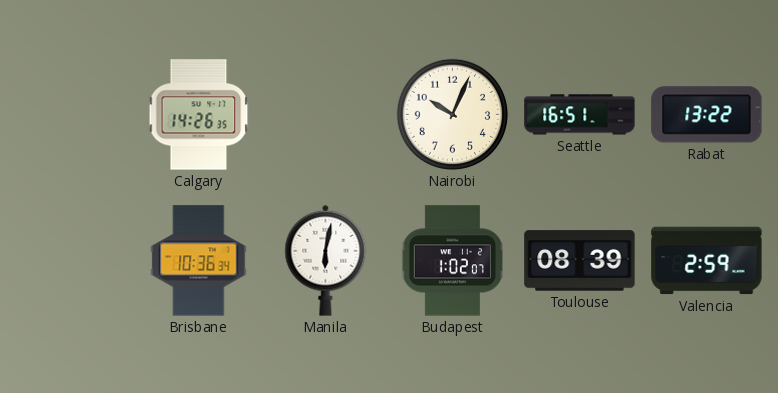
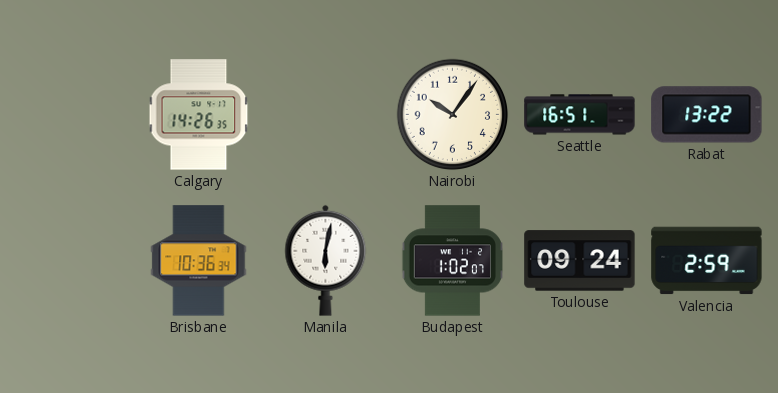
Nairobi: 10:04 -> 10:06 (453, 115)
Toulouse: 08:39 -> 09:24 (580, 261)
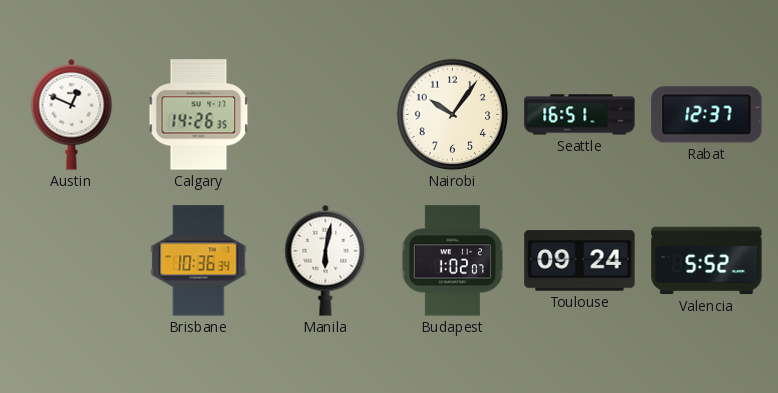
Austin: none -> 12:49 (72, 114)
Rabat: 13:22 -> 12:37 (707, 115)
Valencia: 2:59 -> 5:52 (707, 261)
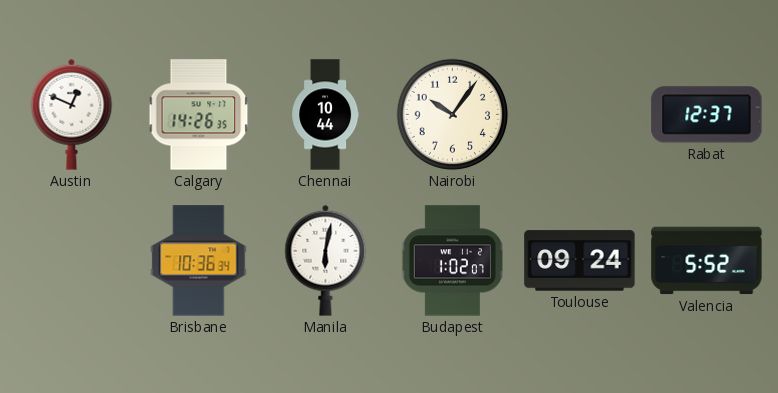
Chennai: none -> 10:44 (326, 115)
Seattle: 16:51 -> none (580, 115)
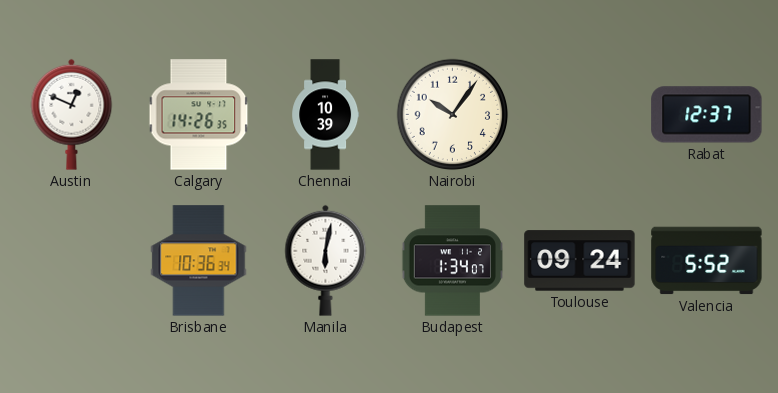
Chennai: 10:44 -> 10:39 (326, 115)
Budapest: 1:02 -> 1:34 (452, 261)
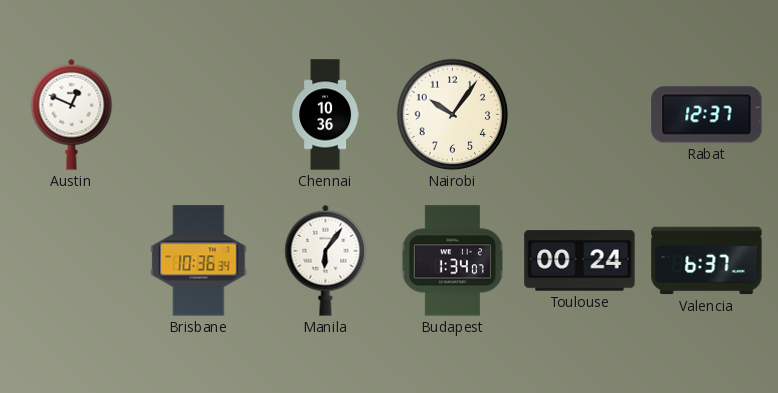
Calgary: 14:26 -> none (199, 115)
Chennai: 10:39 -> 10:36 (326, 115)
Manila: 6:02 -> 6:06 (326, 260)
Toulouse: 09:24 -> 00:24 (580, 261)
Valencia: 5:52 -> 6:37 (707, 261)
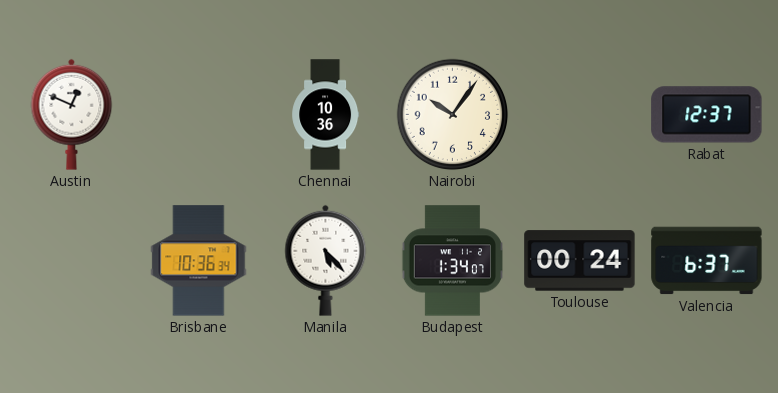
Manila: 6:06 -> 5:23 (326, 260)
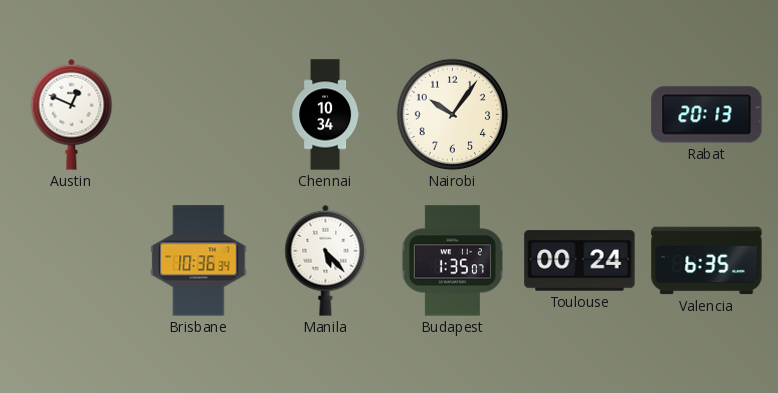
Chennai: 10:36 -> 10:34 (326, 115)
Rabat: 12:37 -> 20:13 (707, 115)
Budapest: 1:34 -> 1:35 (452, 261)
Valencia: 6:37 -> 6:35 (707, 261)
